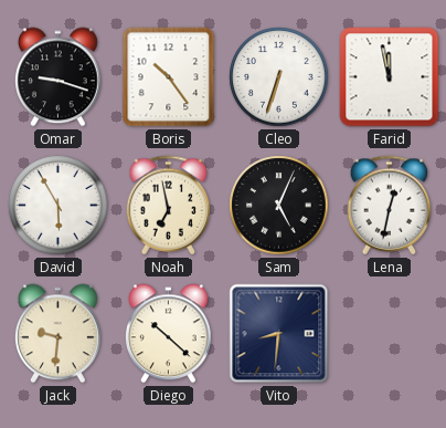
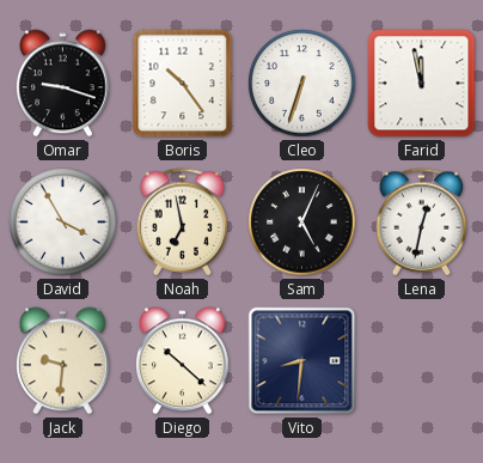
David: 5:55 -> 3:55 (63, 223)
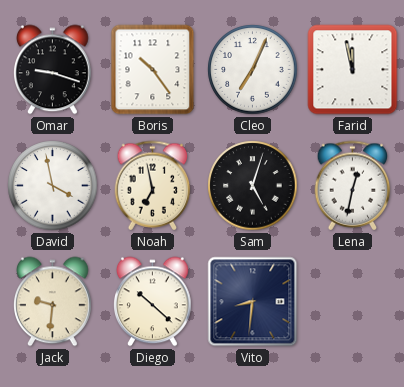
Cleo: 6:33 -> 7:04 (253, 70)
David: 3:55 -> 3:58 (53, 186)
Sam: 5:04 -> 5:03 (253, 186)
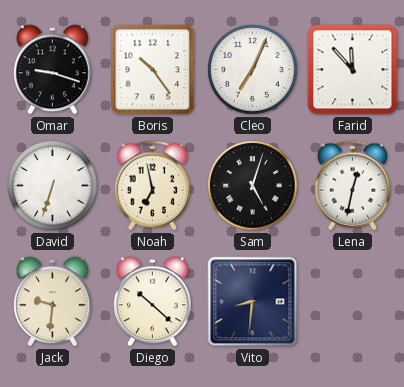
Farid: 11:58 -> 11:53 (353, 70)
David: 3:58 -> 6:33 (53, 186)
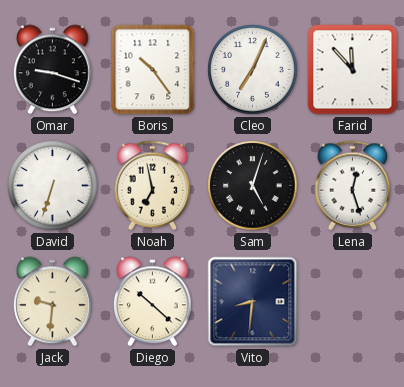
Lena: 12:32 -> 12:27 (353, 186)
